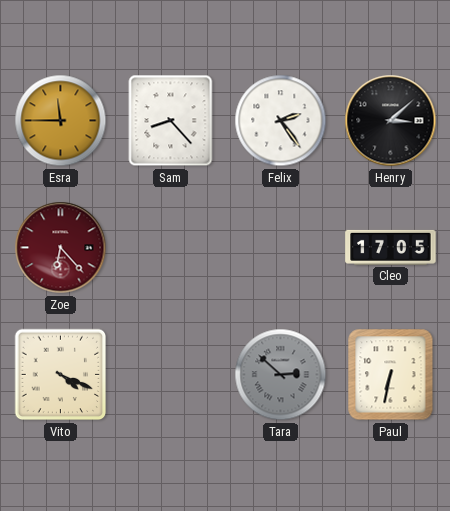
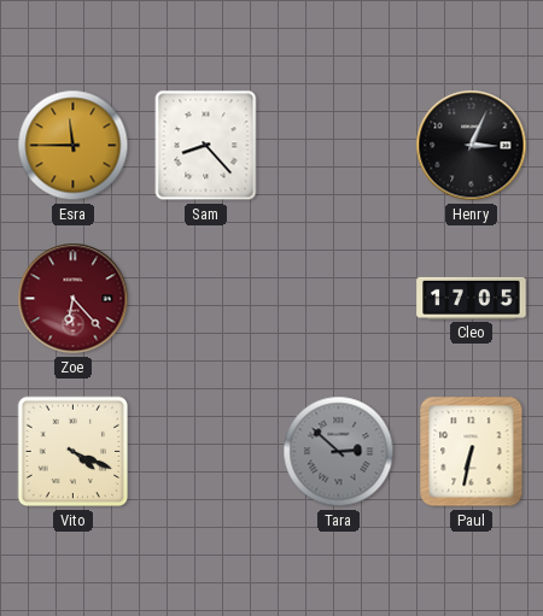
Felix: 2:24 -> none (281, 121)
Henry: 3:08 -> 3:04 (472, 146)
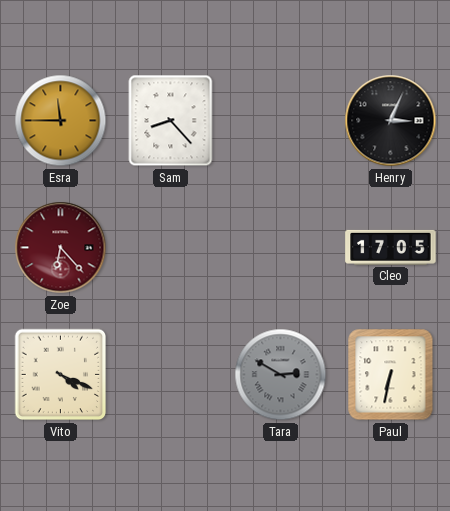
Tara: 2:52 -> 2:50 (281, 375)
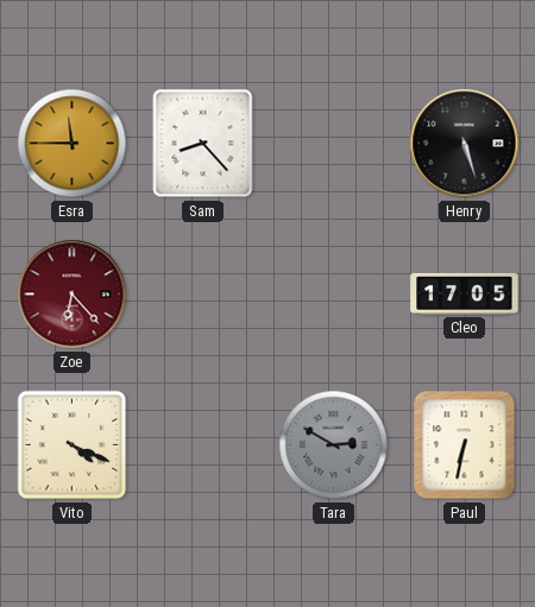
Henry: 3:04 -> 5:27 (465, 144)
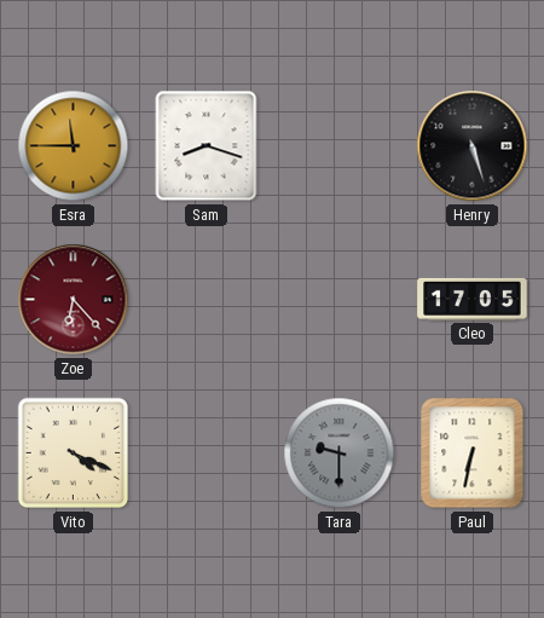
Sam: 8:23 -> 8:18 (207, 146)
Tara: 2:50 -> 9:30 (340, 454)
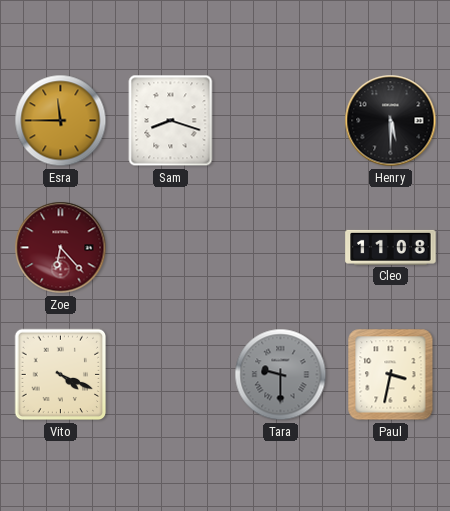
Henry: 5:27 -> 5:30 (391, 121)
Cleo: 17:05 -> 11:08 (391, 247)
Paul: 6:32 -> 3:32 (391, 375)
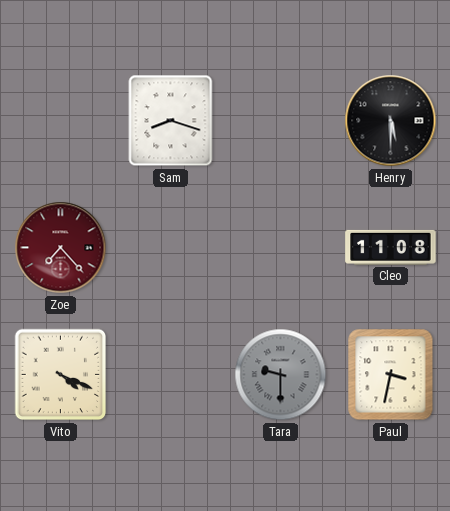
Esra: 11:45 -> none (61, 121)
Zoe: 6:23 -> 7:23 (61, 248)
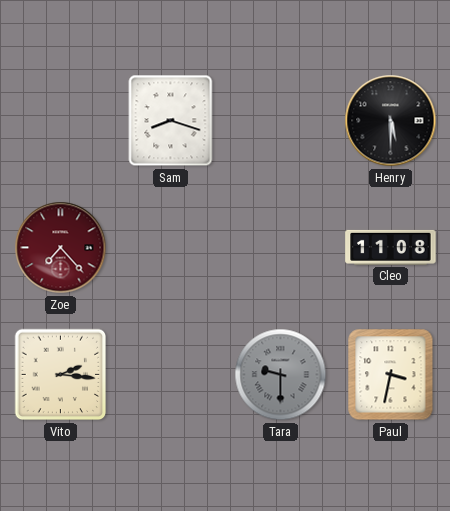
Vito: 4:19 -> 2:16 (61, 375)
